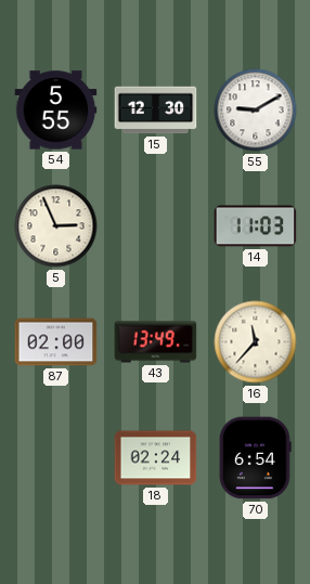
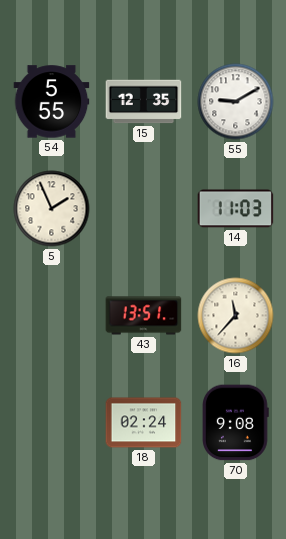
15: 12:30 -> 12:35 (144, 102)
5: 2:56 -> 1:56 (52, 209)
87: 02:00 -> none (56, 342)
43: 13:49 -> 13:51 (144, 316)
70: 6:54 -> 9:08 (236, 423)
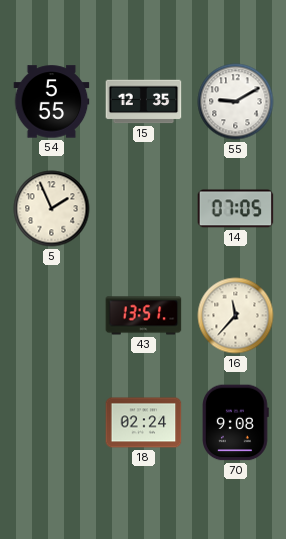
14: 11:03 -> 07:05 (236, 209)
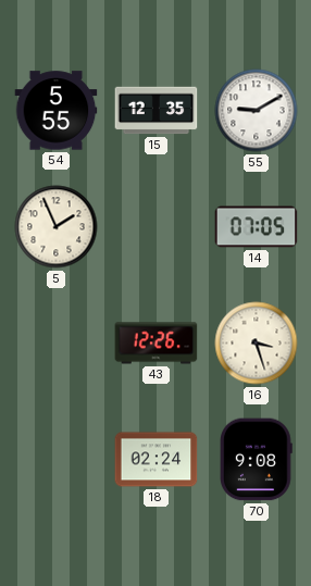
43: 13:51 -> 12:26 (157, 344)
16: 11:37 -> 3:27 (257, 344)
